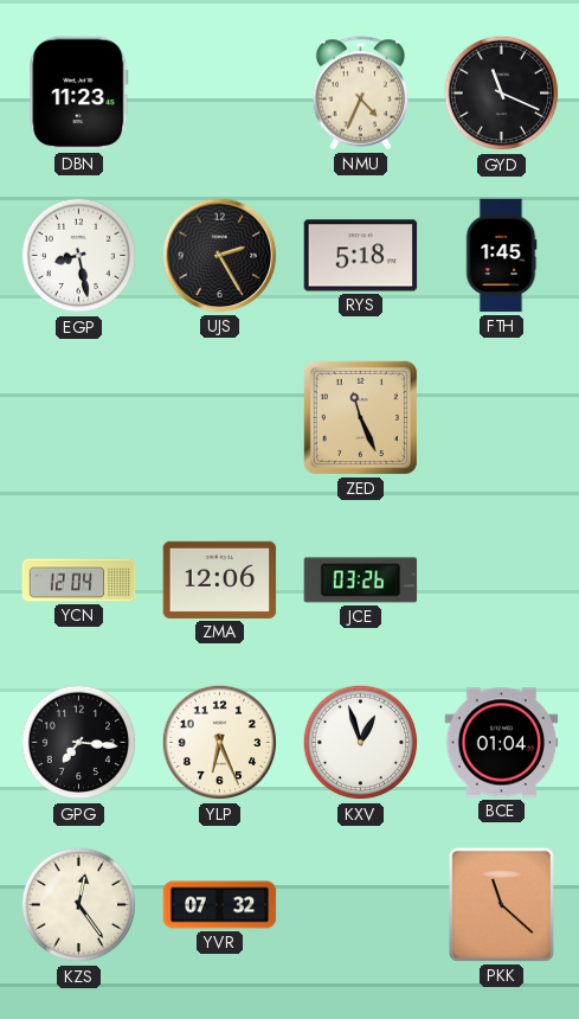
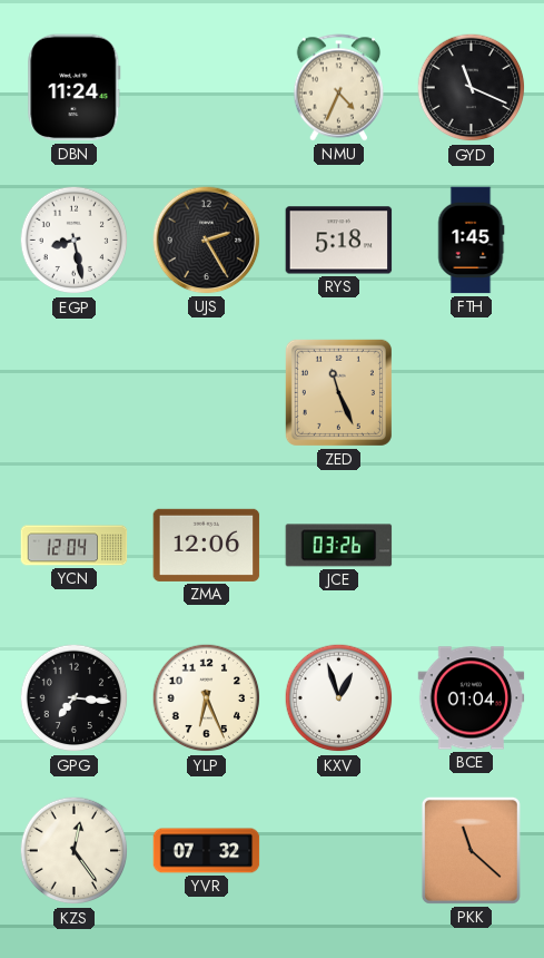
DBN: 11:23 -> 11:24 (75, 88)
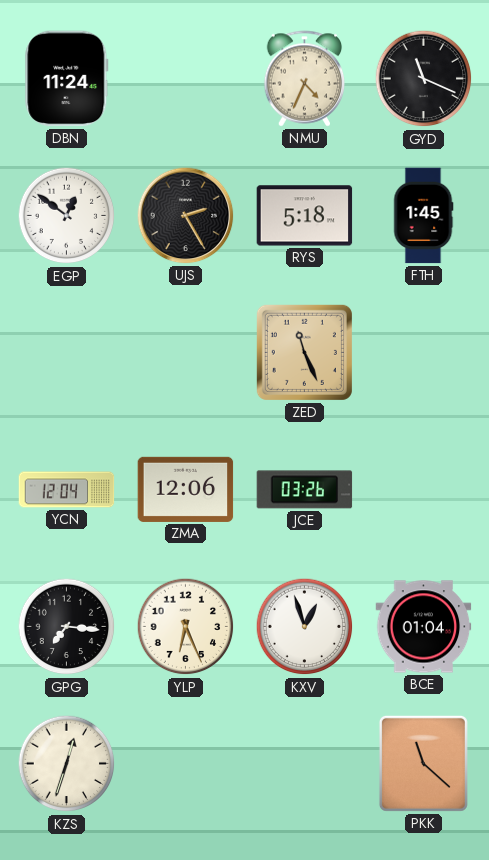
EGP: 8:28 -> 12:51 (67, 216)
KZS: 12:24 -> 12:33 (67, 764)
YVR: 07:32 -> none (207, 851)
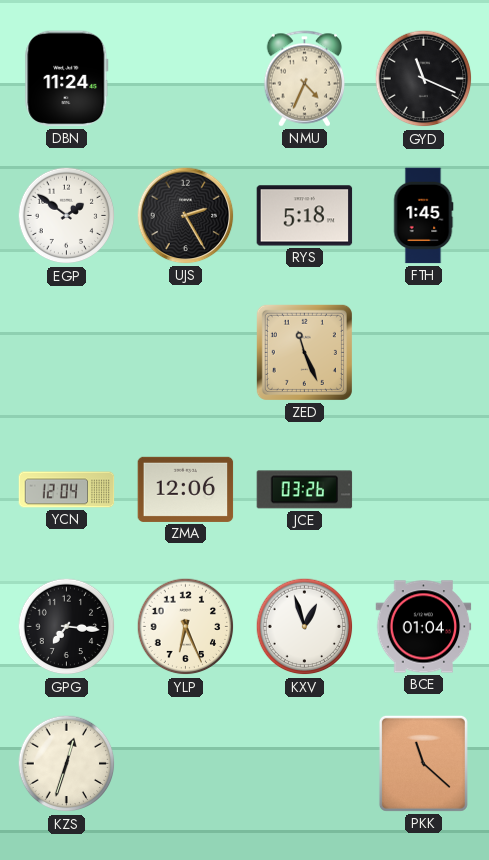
EGP: 12:51 -> 1:51 (67, 216)
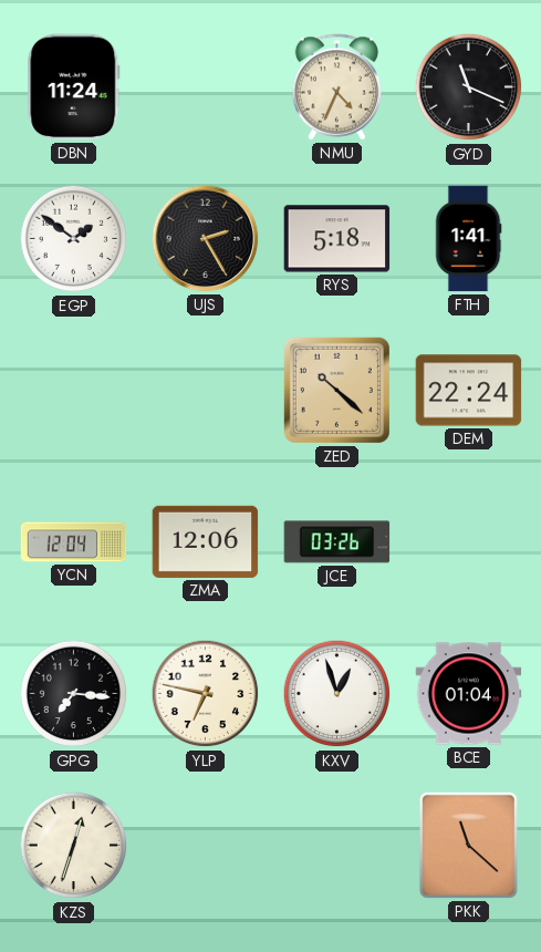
FTH: 1:45 -> 1:41 (468, 239)
ZED: 11:26 -> 10:22 (336, 390)
DEM: none -> 22:24 (469, 391)
YLP: 6:26 -> 6:47 (206, 694)
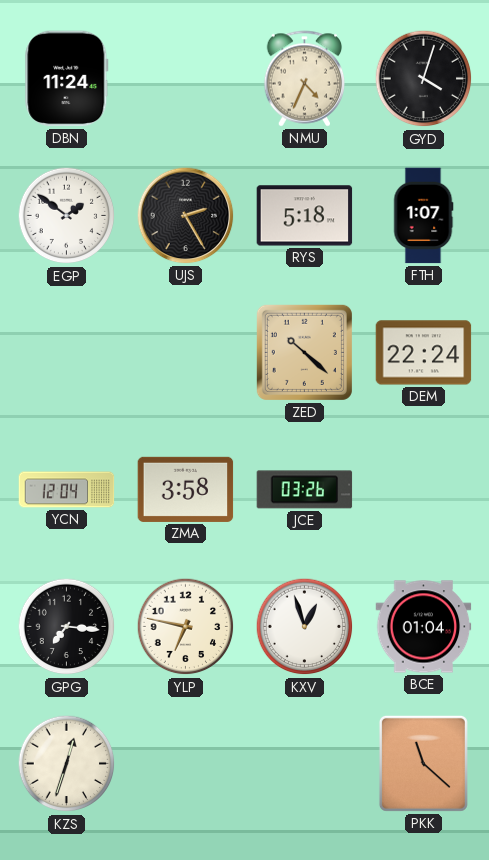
GYD: 11:19 -> 4:03 (424, 79)
FTH: 1:41 -> 1:07 (423, 216)
ZMA: 12:06 -> 3:58 (186, 489)
